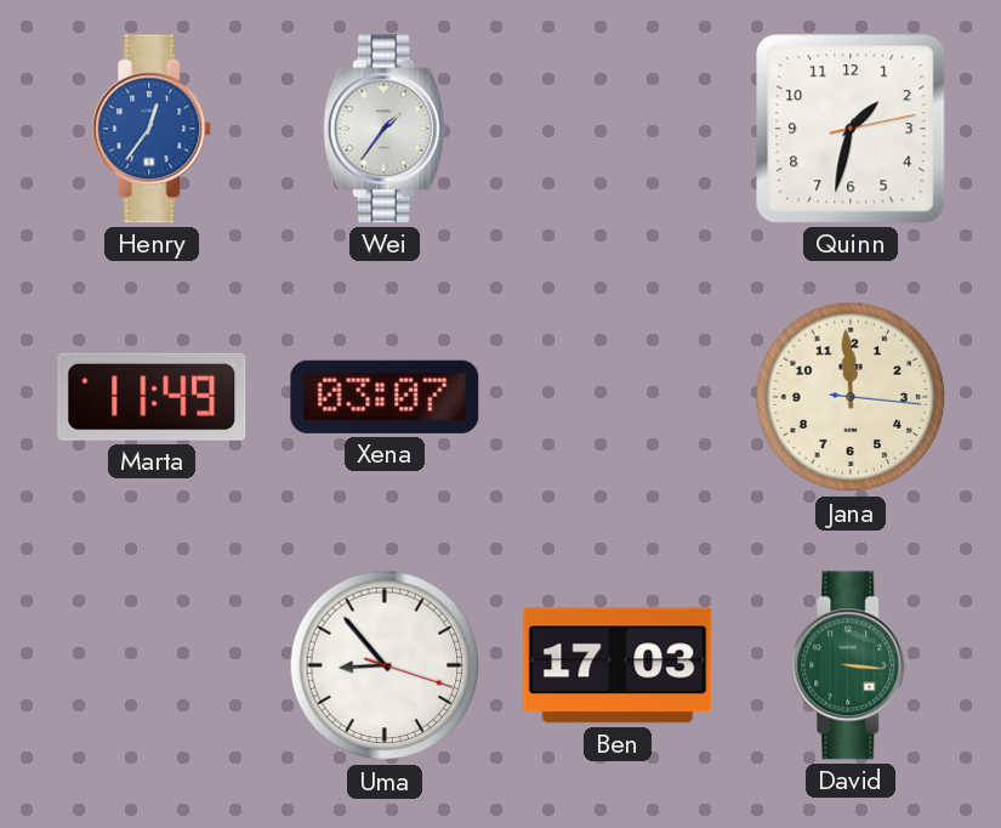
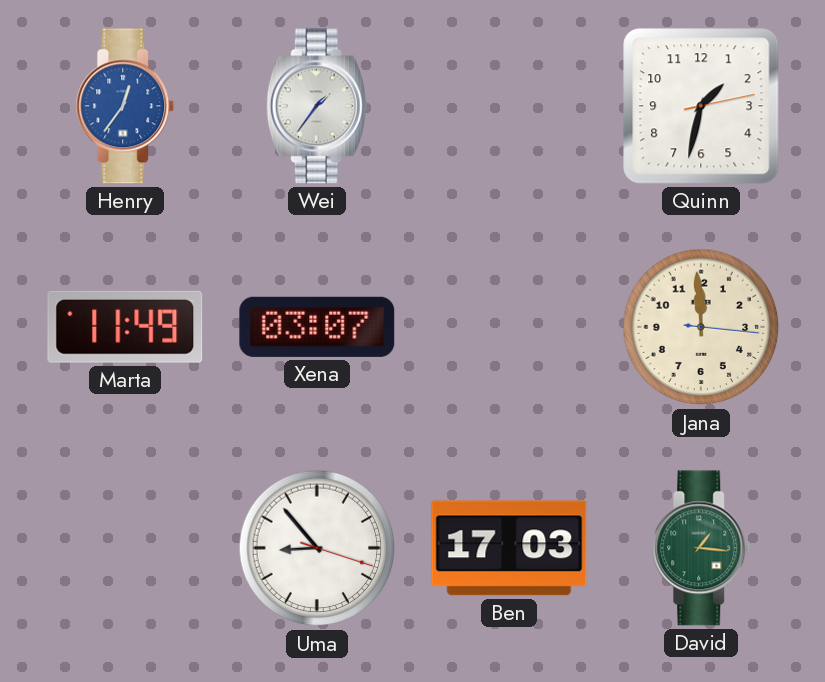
David: 3:16 -> 1:16 (701, 548)
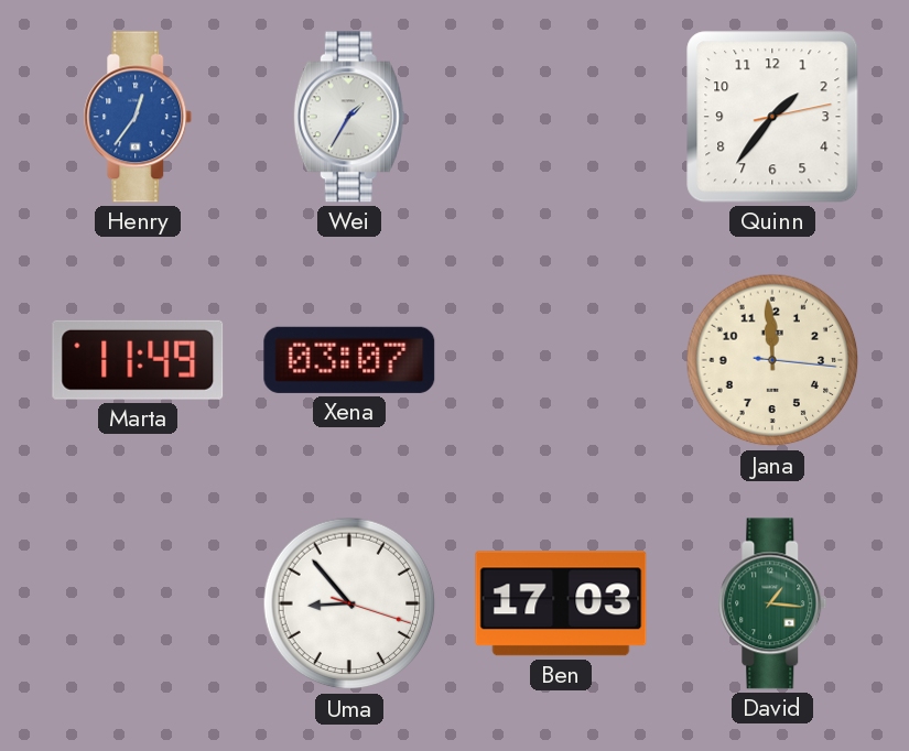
Wei: 1:36 -> 1:35 (349, 117)
Quinn: 1:32 -> 1:36 (772, 117)
